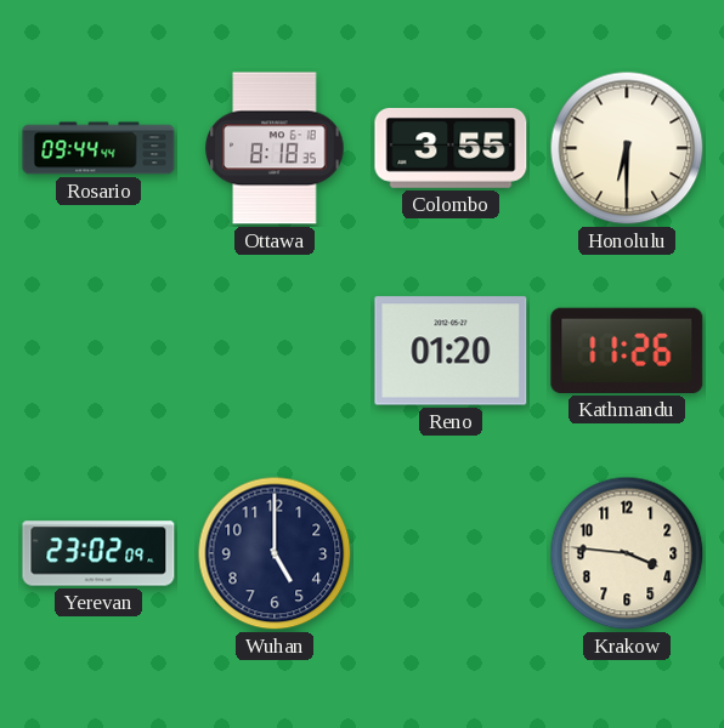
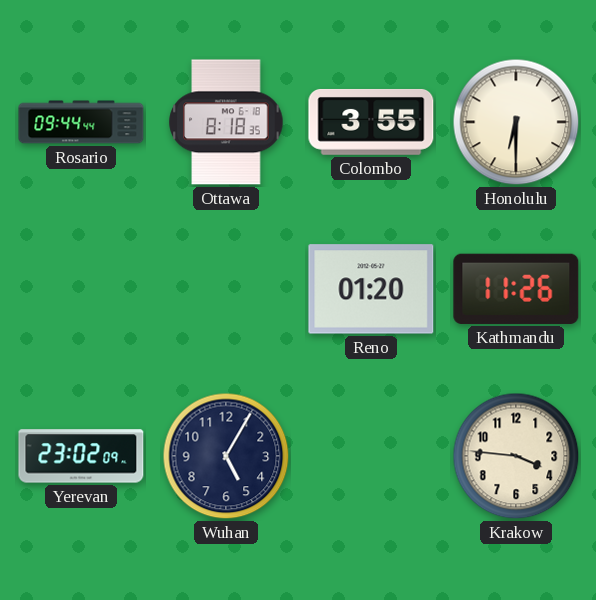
Wuhan: 5:00 -> 5:05 (226, 456)
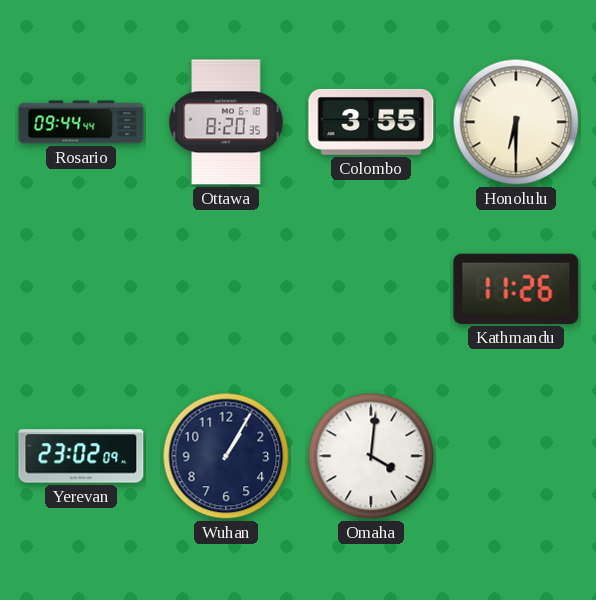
Ottawa: 8:18 -> 8:20 (226, 122)
Reno: 01:20 -> none (371, 289)
Wuhan: 5:05 -> 1:05 (226, 456)
Omaha: none -> 4:01 (371, 456)
Krakow: 3:46 -> none (516, 456)
